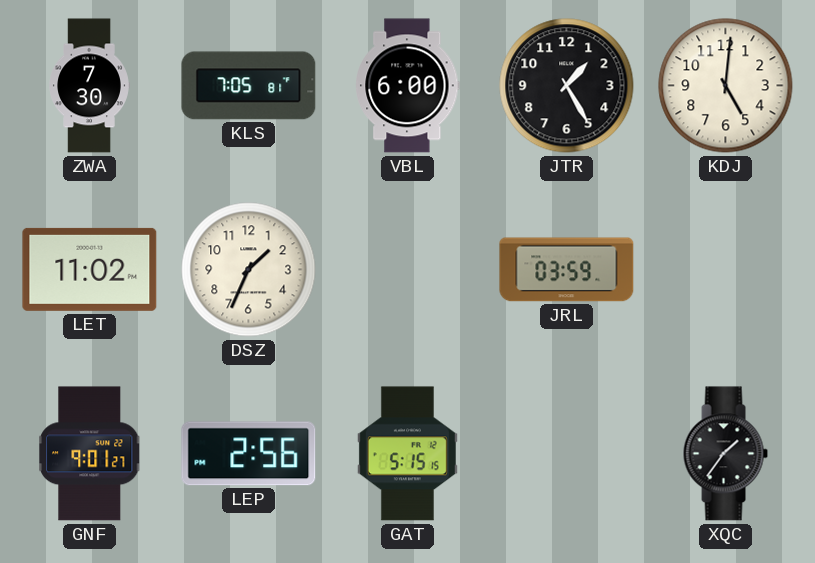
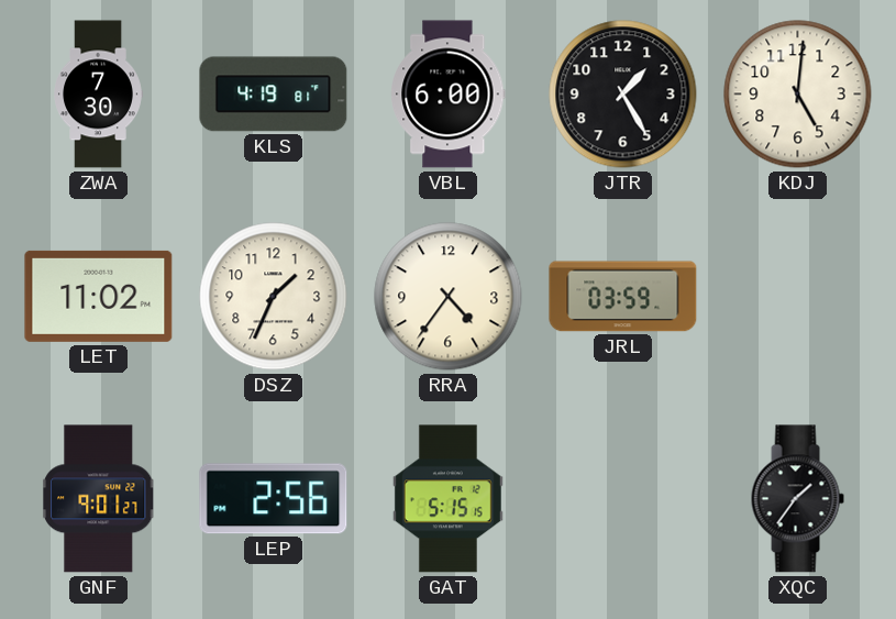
KLS: 7:05 -> 4:19 (274, 95)
RRA: none -> 4:36 (449, 297)
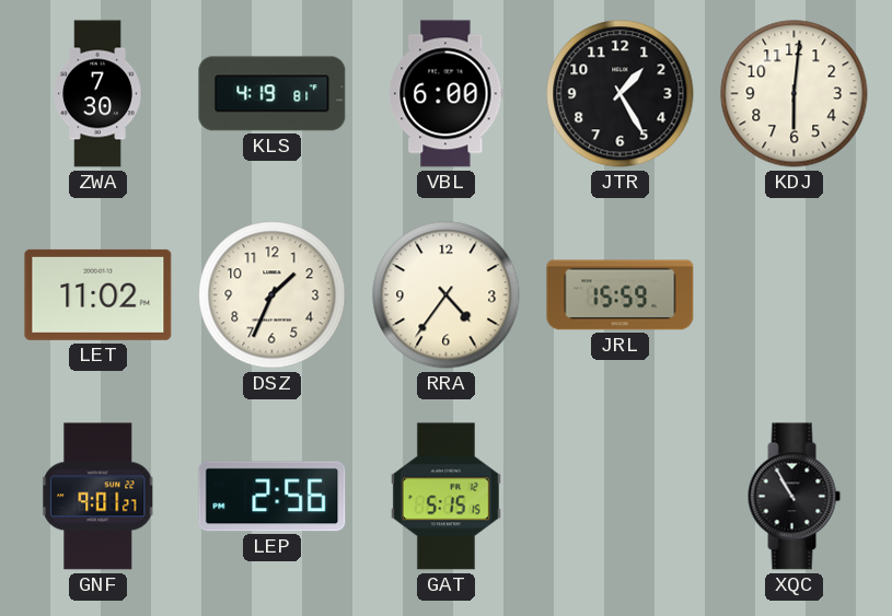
KDJ: 5:01 -> 6:01 (795, 94)
JRL: 03:59 -> 15:59 (621, 295)
XQC: 1:36 -> 10:55 (793, 497)
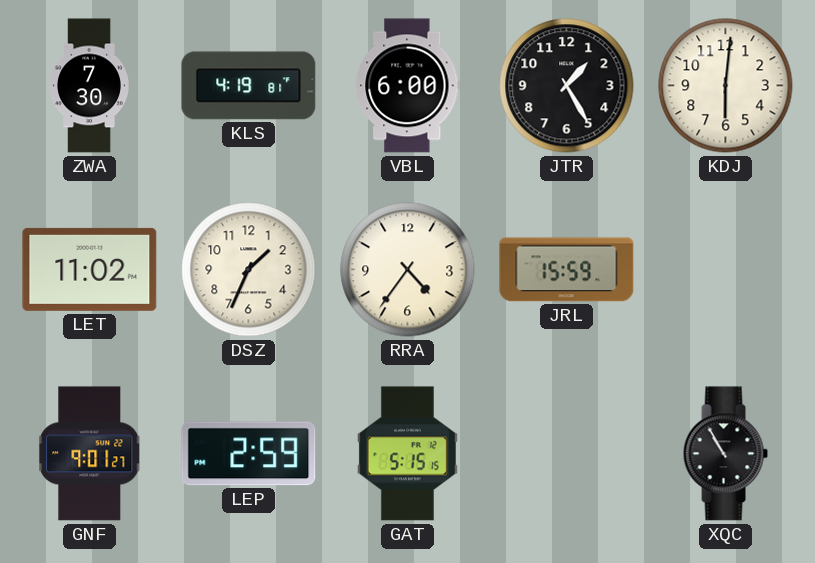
LEP: 2:56 -> 2:59 (249, 454)
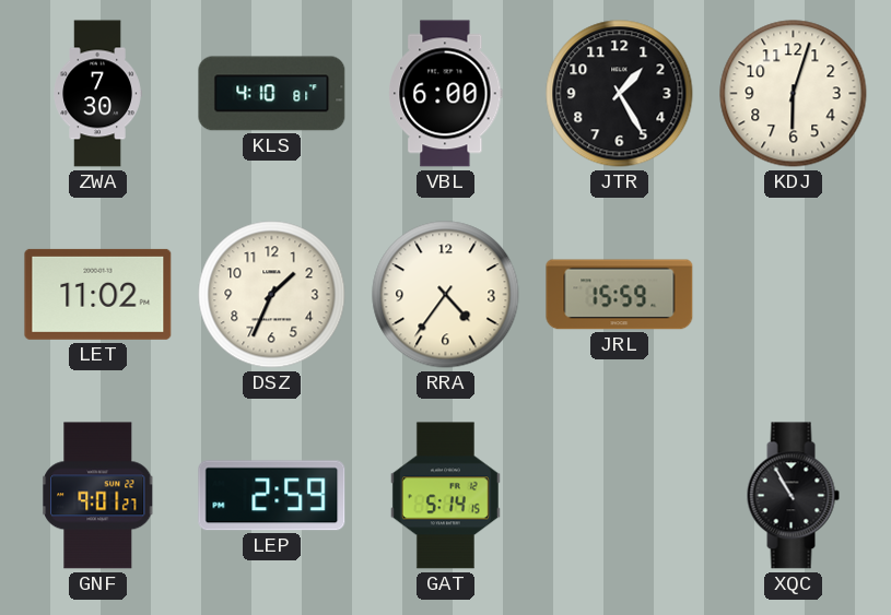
KLS: 4:19 -> 4:10 (272, 94)
KDJ: 6:01 -> 6:03 (794, 94)
GAT: 5:15 -> 5:14 (445, 496)
